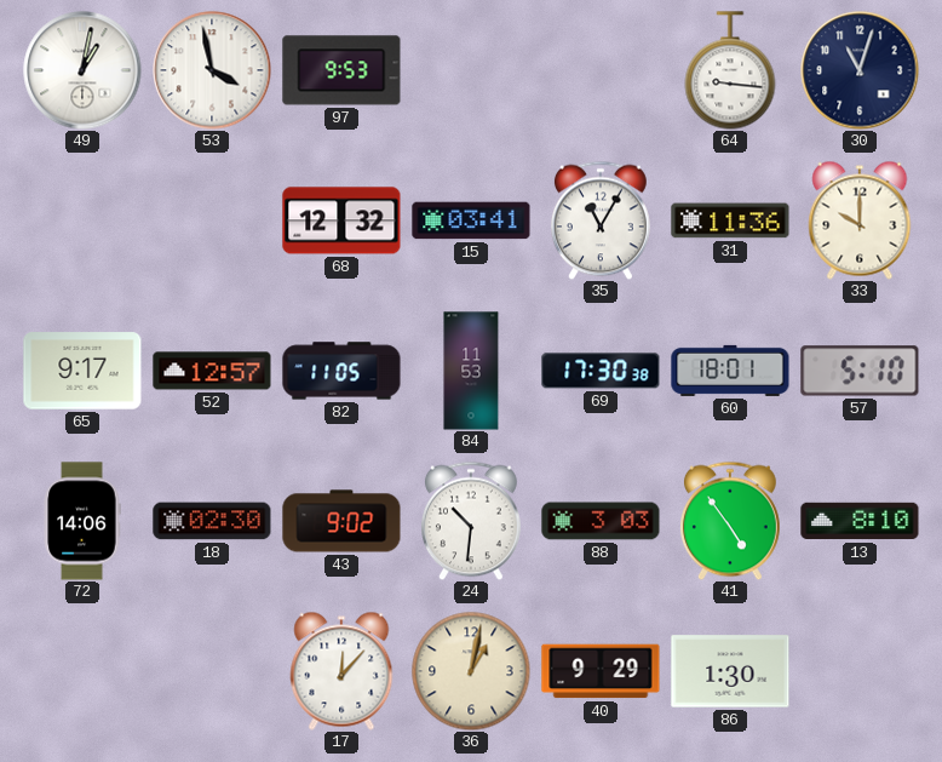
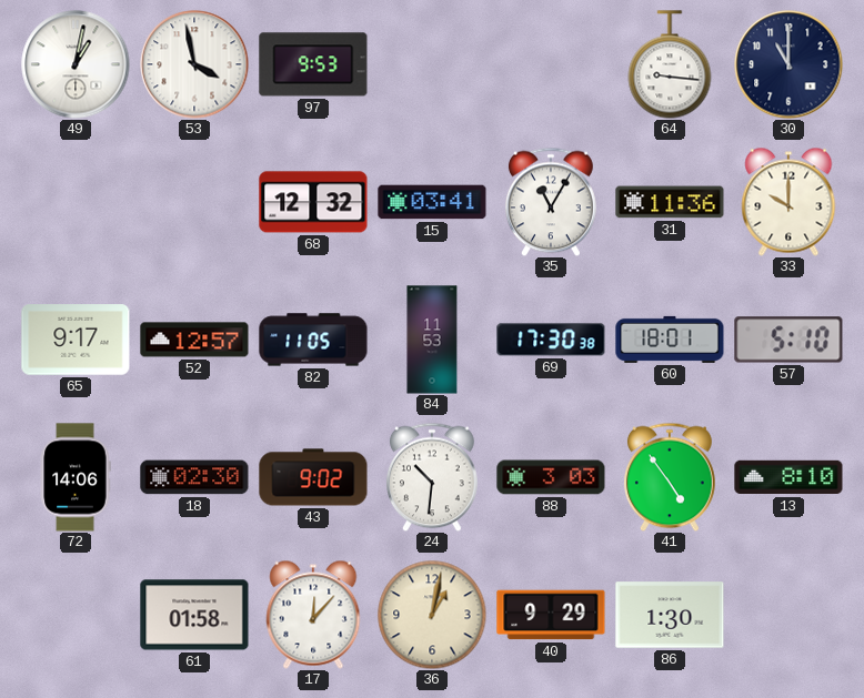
30: 11:03 -> 11:00 (788, 64)
61: none -> 01:58 (194, 615)
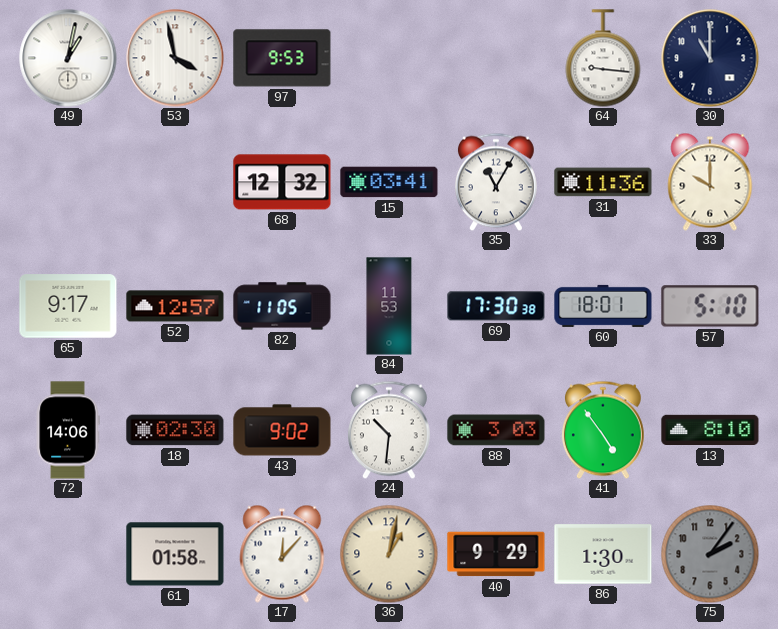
75: none -> 2:06 (710, 554)
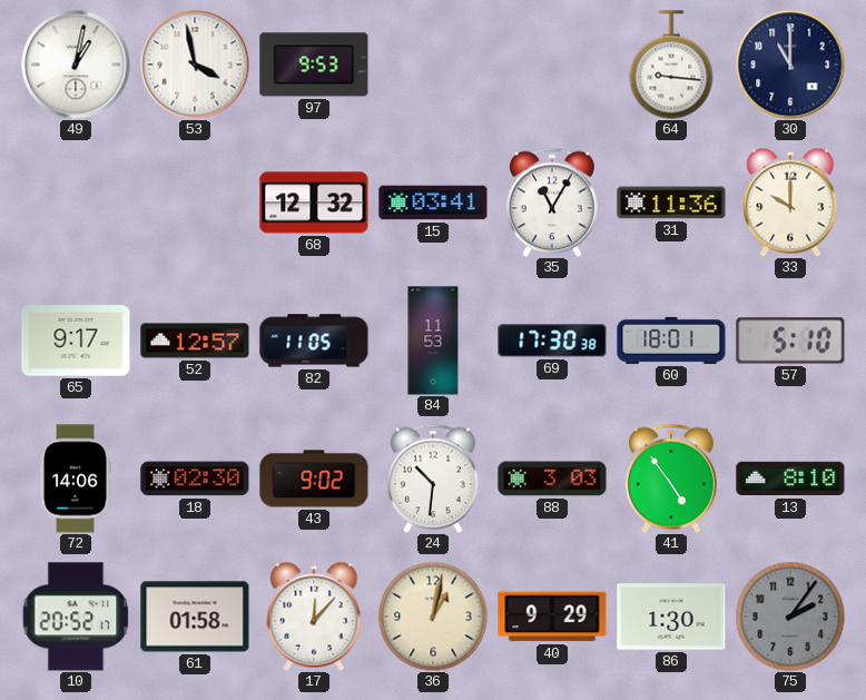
10: none -> 20:52 (76, 617)
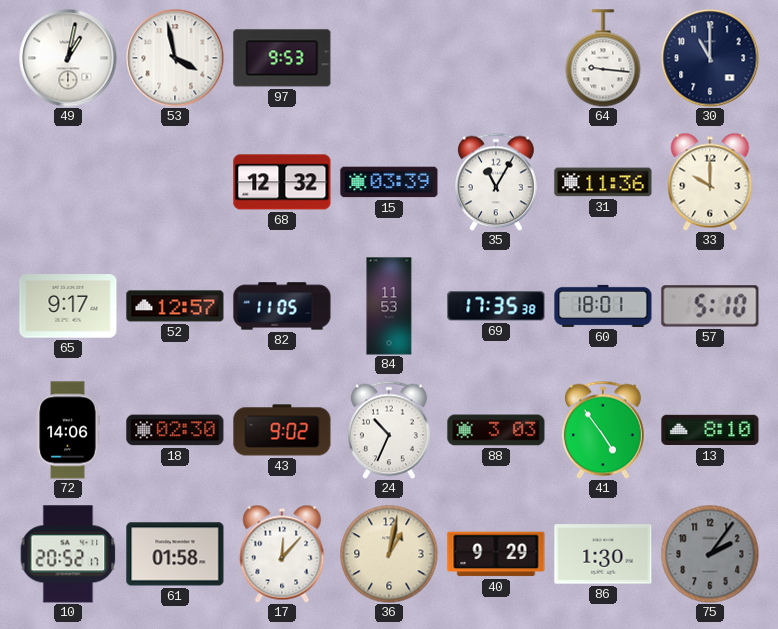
15: 03:41 -> 03:39 (389, 182)
69: 17:30 -> 17:35 (496, 306)
24: 10:31 -> 10:34 (389, 430)
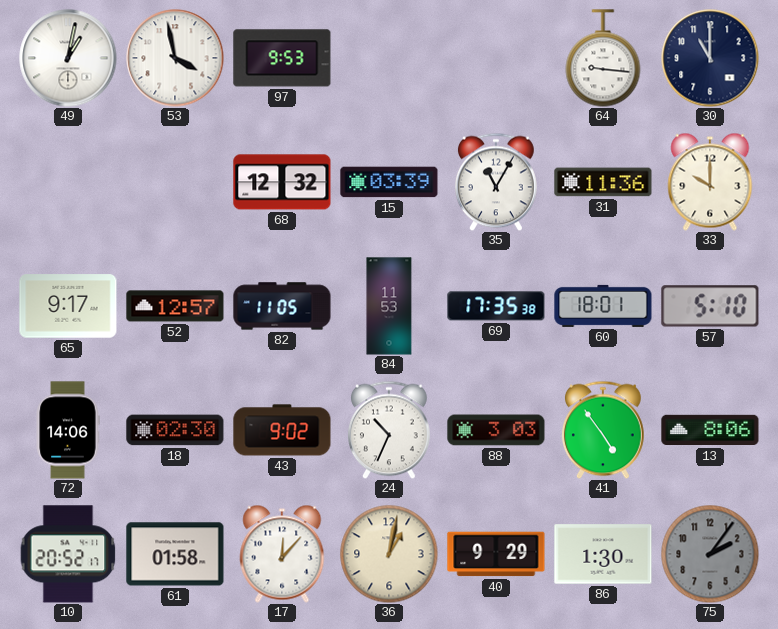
13: 8:10 -> 8:06 (710, 430)
